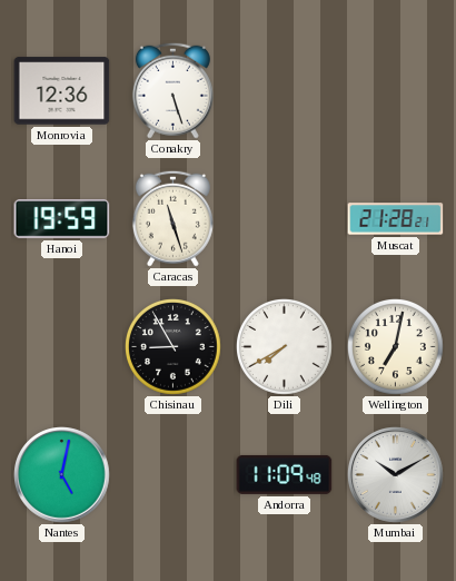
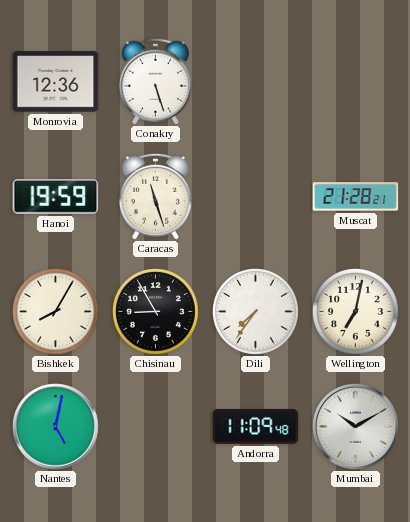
Bishkek: none -> 8:05 (56, 312)
Dili: 7:40 -> 7:36 (256, 312)
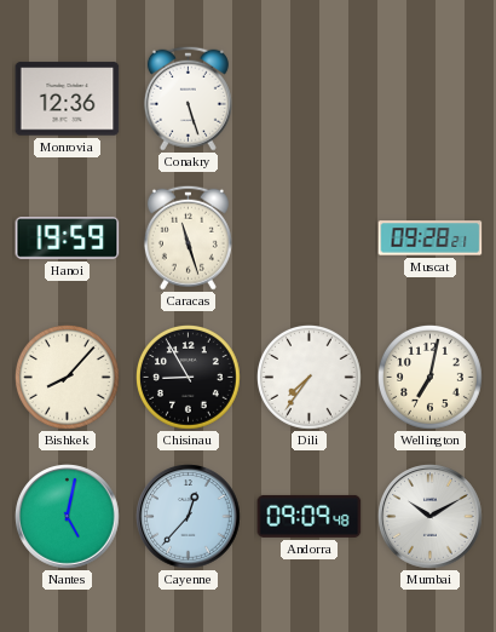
Muscat: 21:28 -> 09:28 (431, 239)
Bishkek: 8:05 -> 8:07 (68, 378)
Cayenne: none -> 12:37 (189, 517)
Andorra: 11:09 -> 09:09 (310, 516)
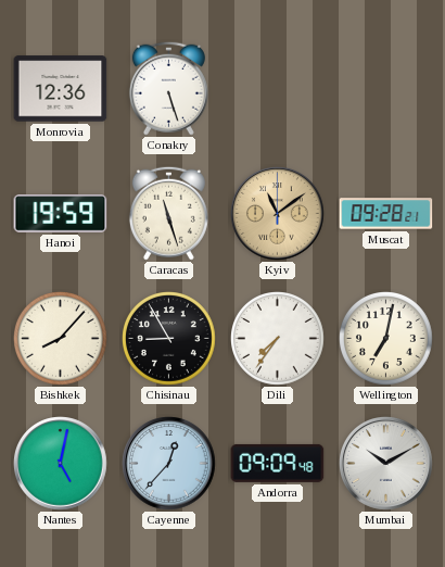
Kyiv: none -> 11:09 (278, 214)
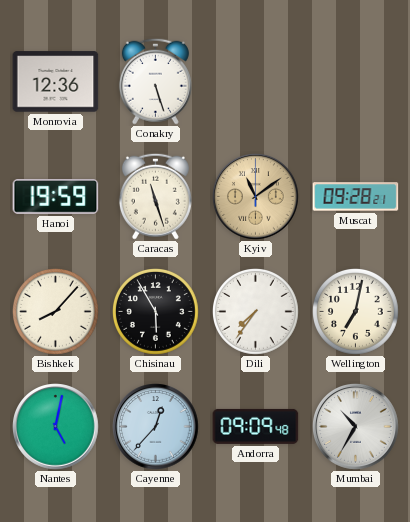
Chisinau: 8:55 -> 5:55 (156, 312)
Mumbai: 10:10 -> 10:35 (356, 427)
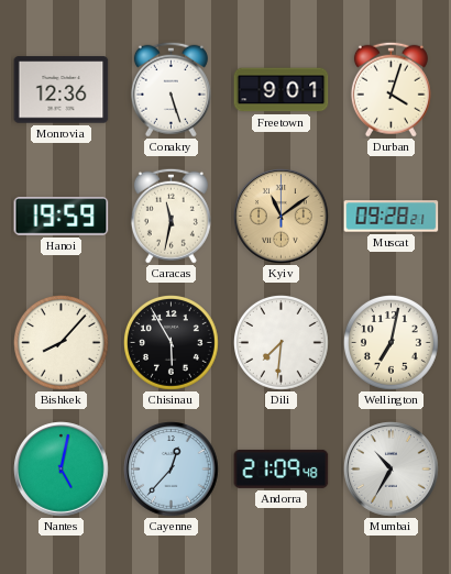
Freetown: none -> 9:01 (282, 90)
Durban: none -> 4:03 (391, 89)
Caracas: 11:27 -> 11:32 (170, 216)
Dili: 7:36 -> 7:31 (282, 343)
Andorra: 09:09 -> 21:09 (282, 468)
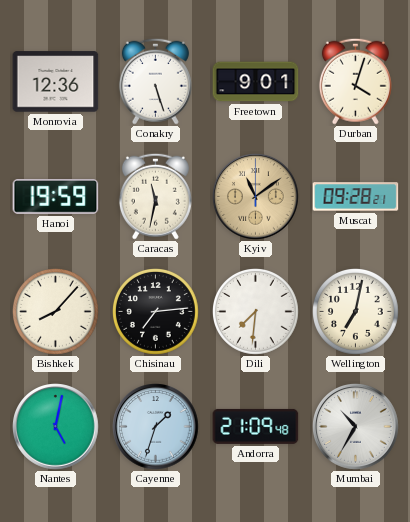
Chisinau: 5:55 -> 7:14 (156, 312)
Cayenne: 12:37 -> 1:33 (156, 427)
